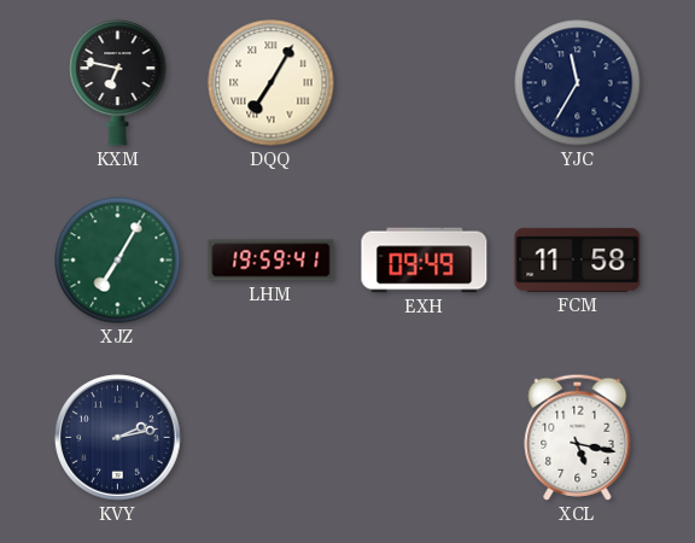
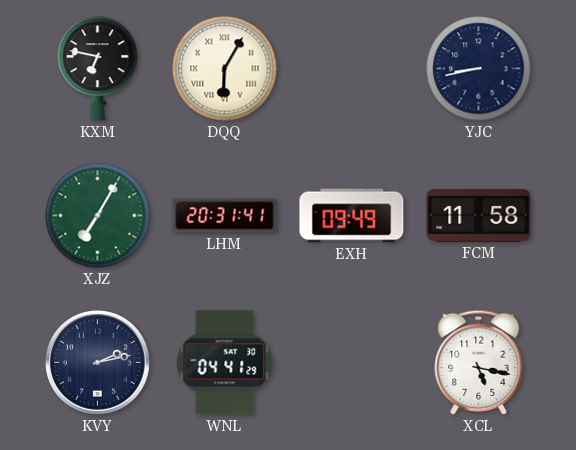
DQQ: 7:05 -> 6:05 (225, 69)
YJC: 11:35 -> 8:43 (479, 69)
LHM: 19:59 -> 20:31 (225, 216)
WNL: none -> 04:41 (225, 363)
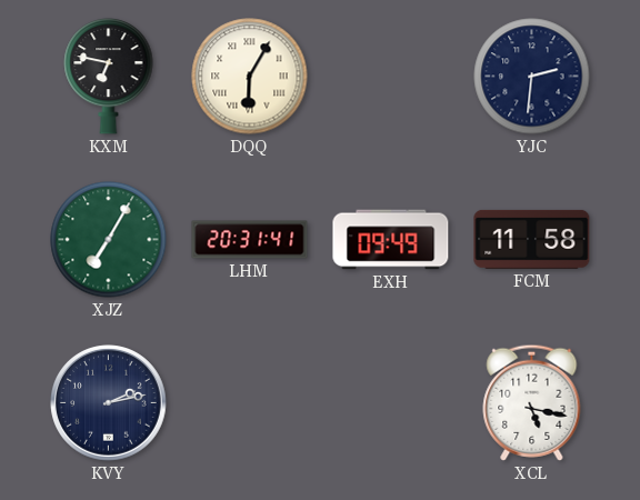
YJC: 8:43 -> 2:31 (532, 77)
WNL: 04:41 -> none (225, 363)
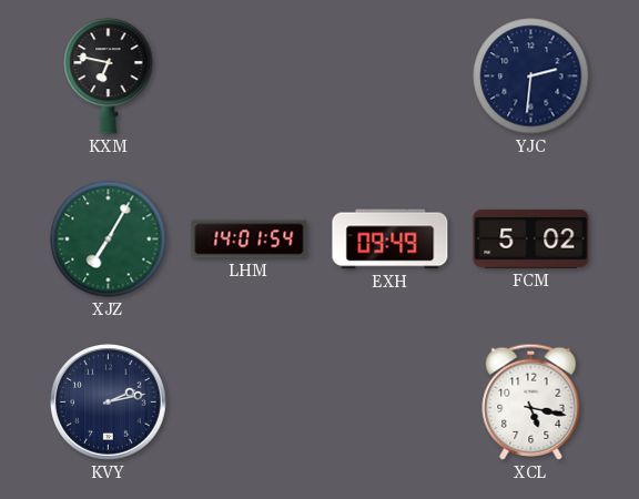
DQQ: 6:05 -> none (250, 77)
LHM: 20:31 -> 14:01 (250, 240)
FCM: 11:58 -> 5:02 (531, 238)
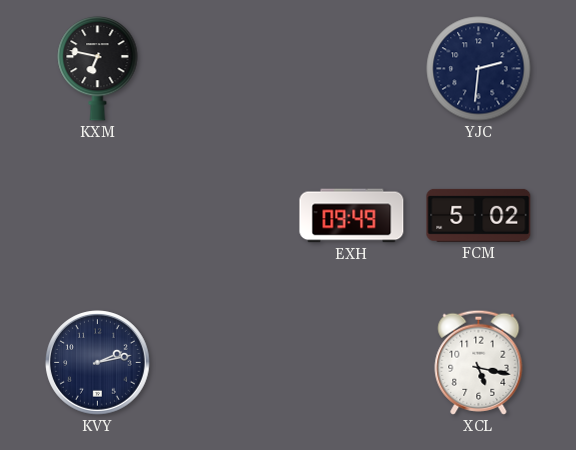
XJZ: 7:05 -> none (109, 240)
LHM: 14:01 -> none (250, 240)
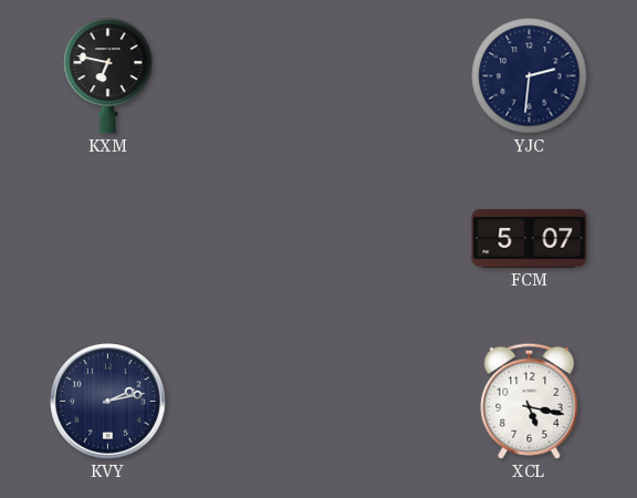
EXH: 09:49 -> none (352, 216)
FCM: 5:02 -> 5:07 (530, 238)
